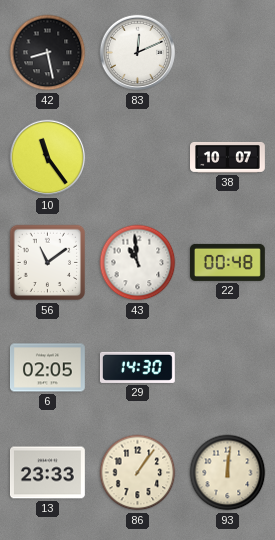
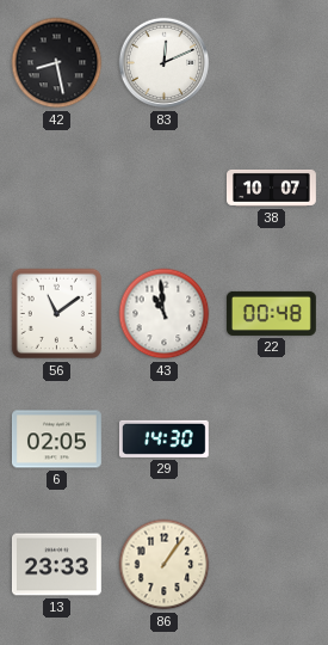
10: 11:24 -> none (48, 158)
93: 12:01 -> none (228, 473)
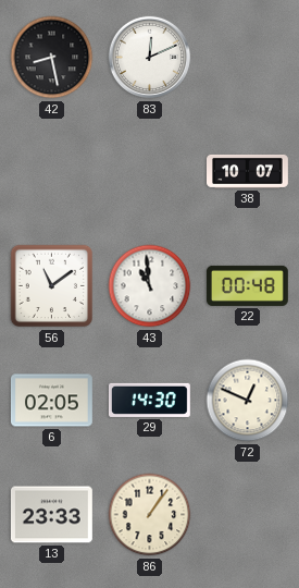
72: none -> 12:49 (248, 401)
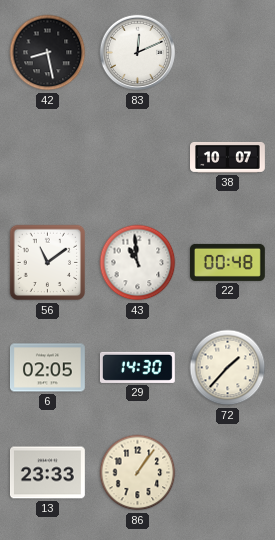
72: 12:49 -> 1:37 (228, 368)
